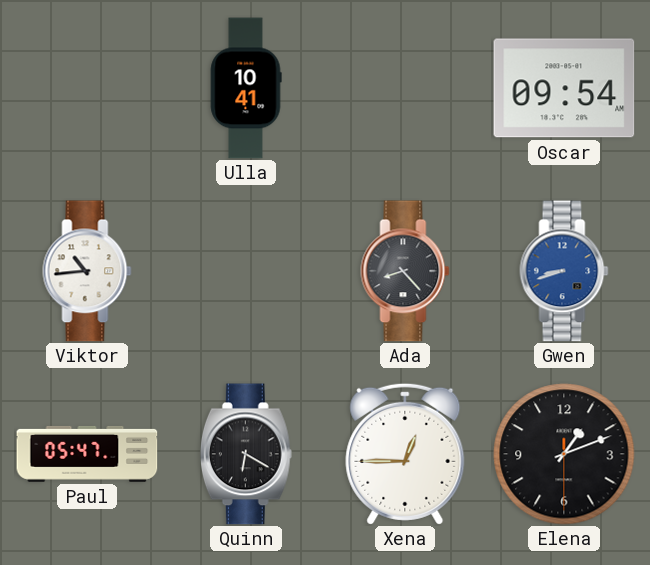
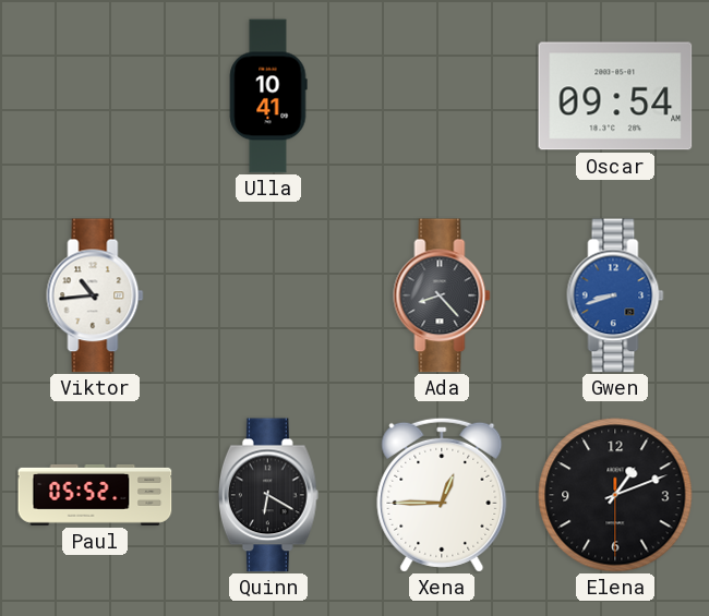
Paul: 05:47 -> 05:52 (95, 495)
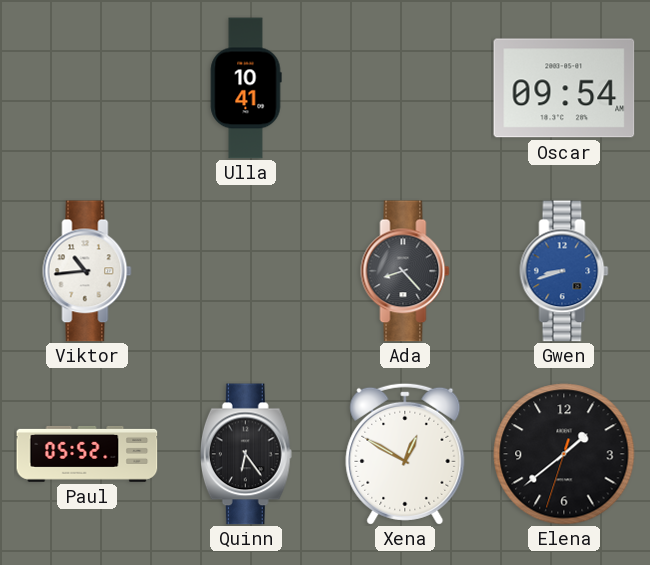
Quinn: 6:20 -> 6:24 (246, 454)
Xena: 12:45 -> 12:50 (405, 454)
Elena: 1:11 -> 1:38 (564, 454)
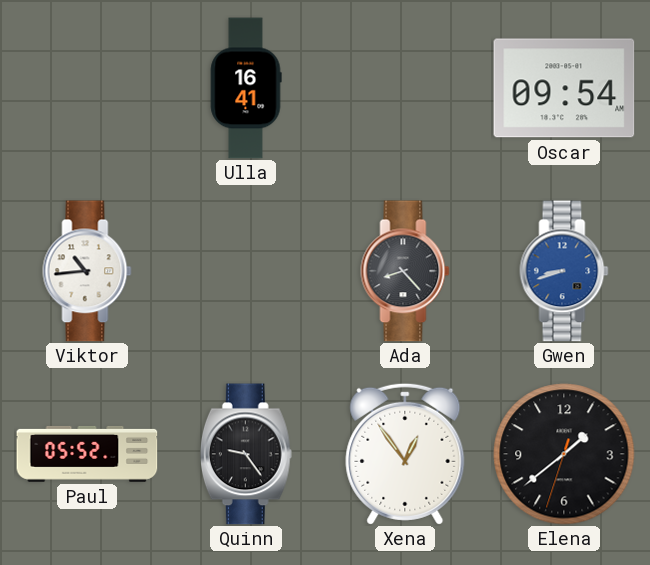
Ulla: 10:41 -> 16:41 (246, 88)
Quinn: 6:24 -> 9:24 (246, 454)
Xena: 12:50 -> 12:54 (405, 454)
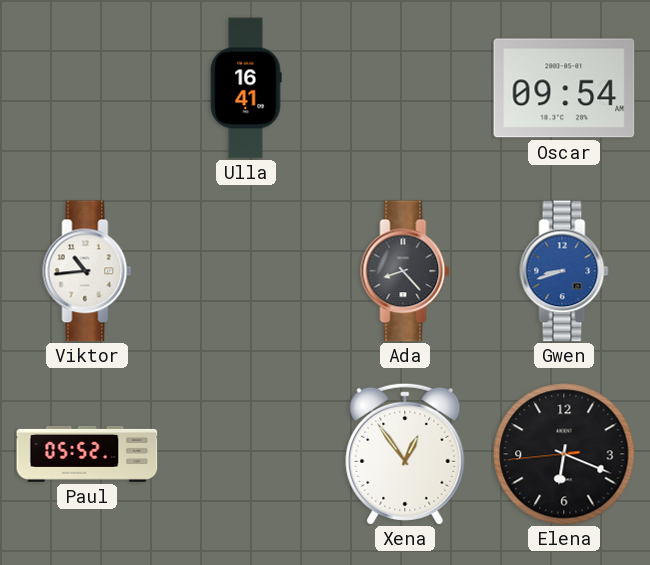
Quinn: 9:24 -> none (246, 454)
Elena: 1:38 -> 6:18 (564, 454)
